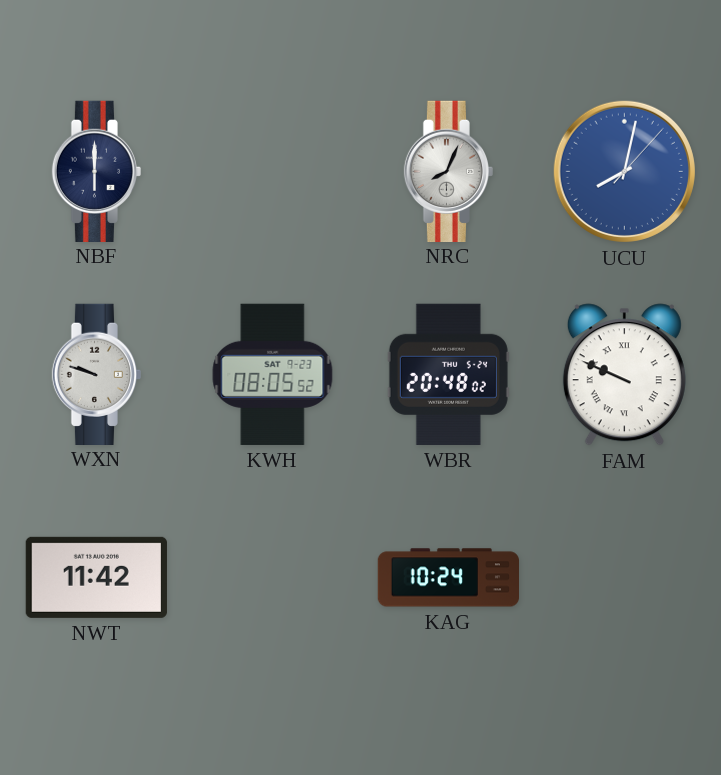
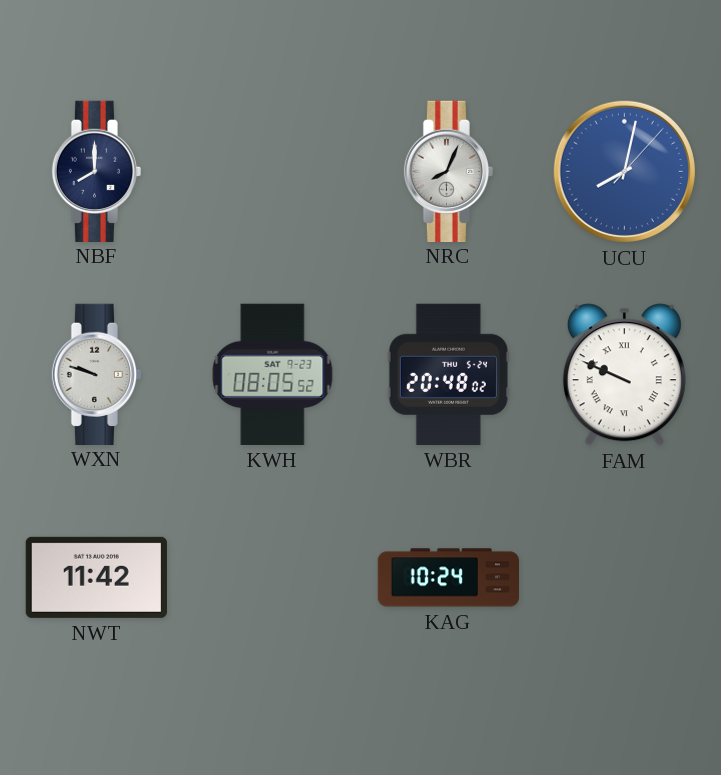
NBF: 6:00 -> 8:00 (97, 171)
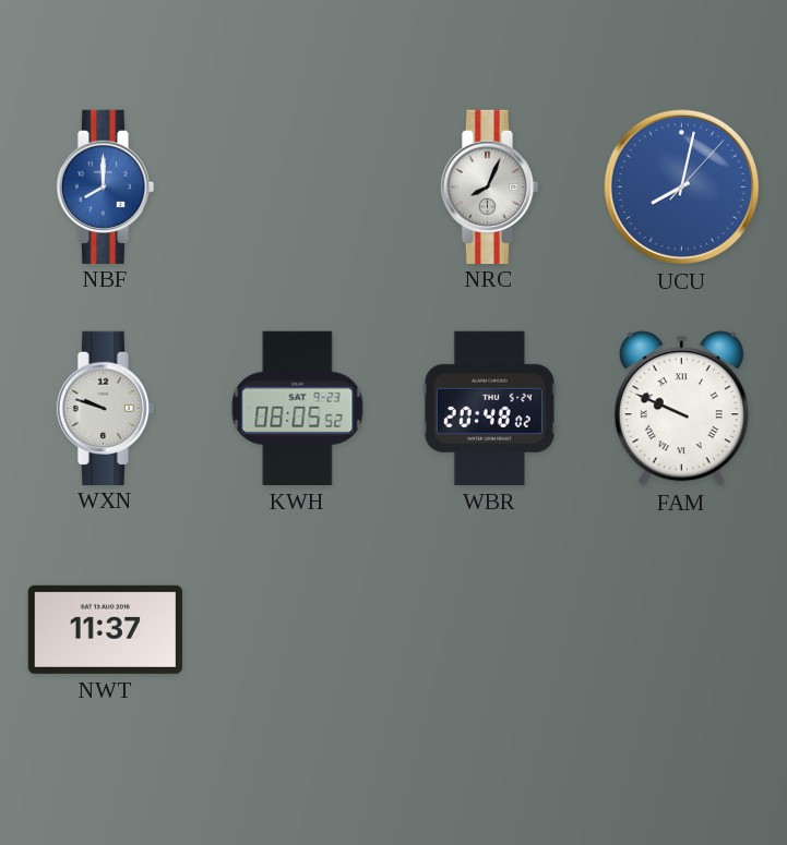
NBF dial: navy -> blue (106, 186)
NWT: 11:42 -> 11:37 (105, 629)
KAG: 10:24 -> none (448, 578)
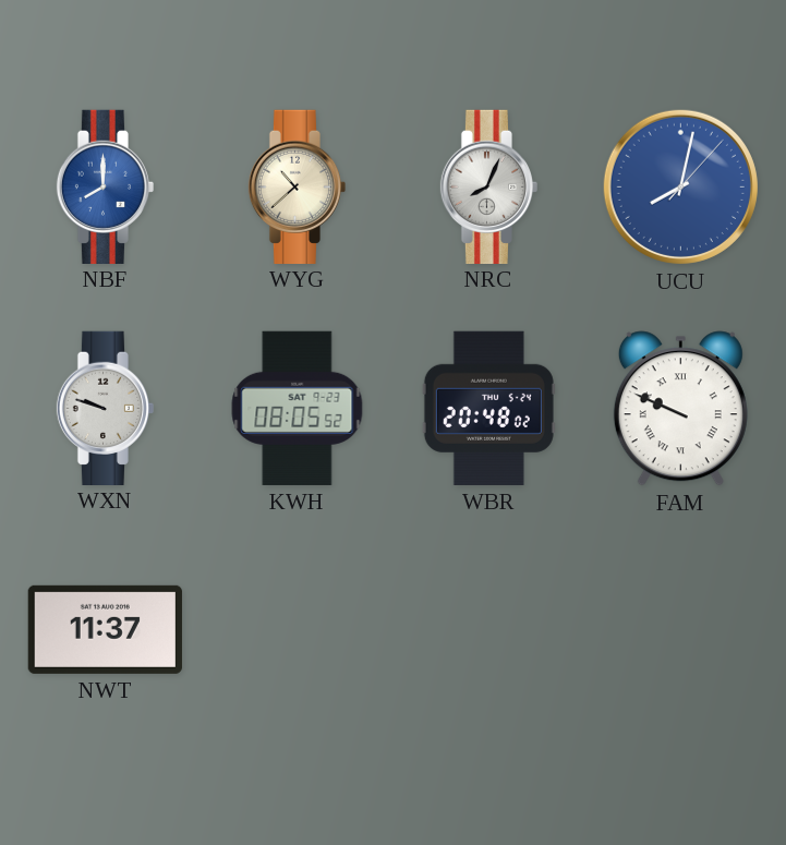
WYG: none -> 10:38 (298, 186)
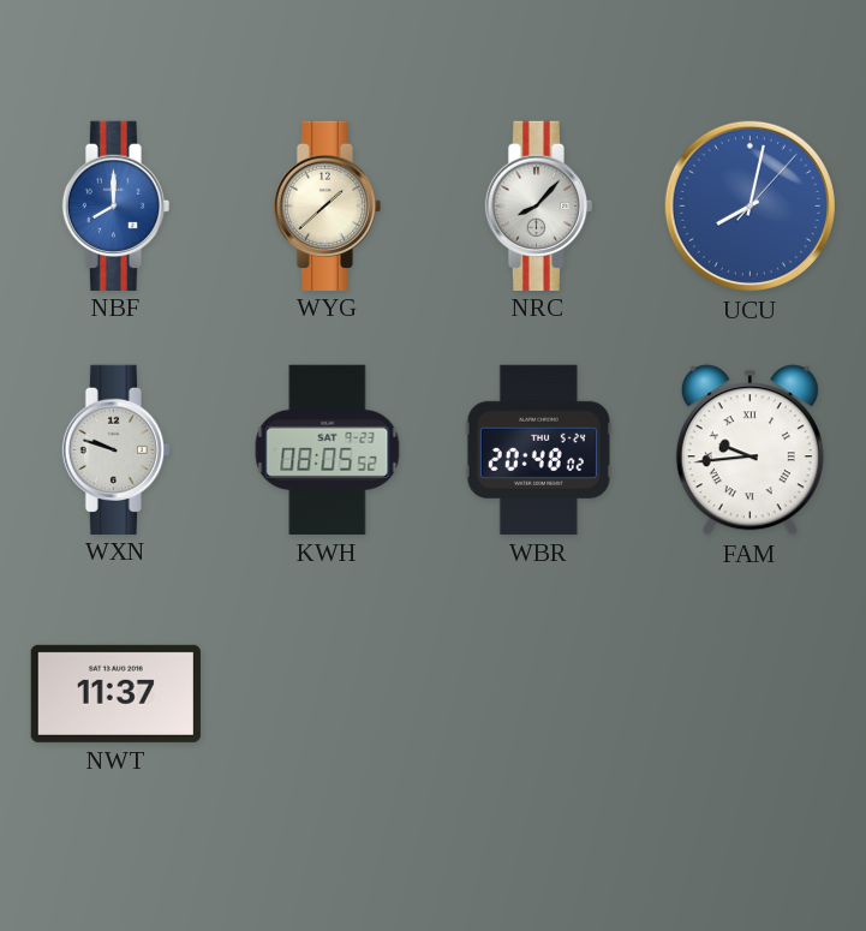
WYG: 10:38 -> 1:38 (328, 205)
NRC: 8:04 -> 8:07 (539, 205)
FAM: 9:49 -> 9:44 (749, 450)
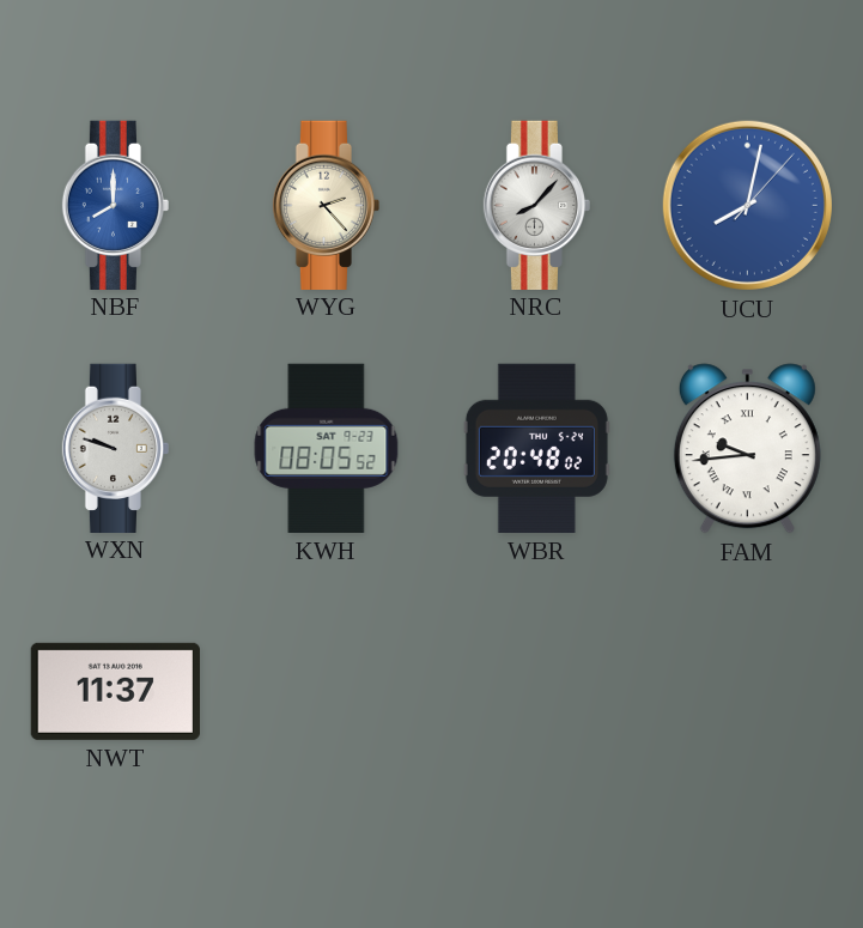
WYG: 1:38 -> 2:23 (327, 205)
